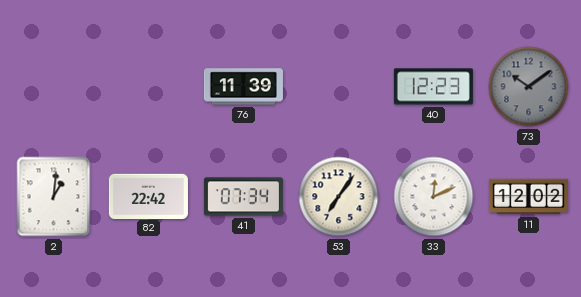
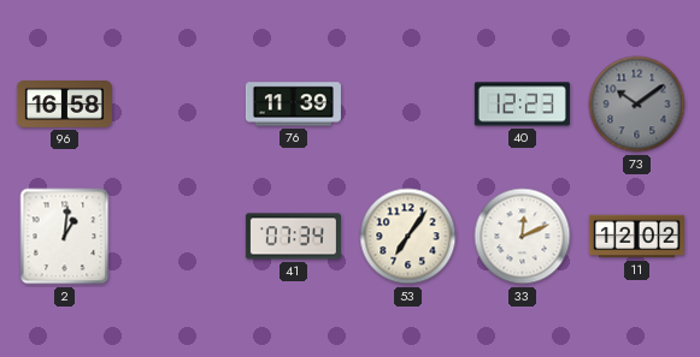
96: none -> 16:58 (64, 105)
82: 22:42 -> none (148, 196)
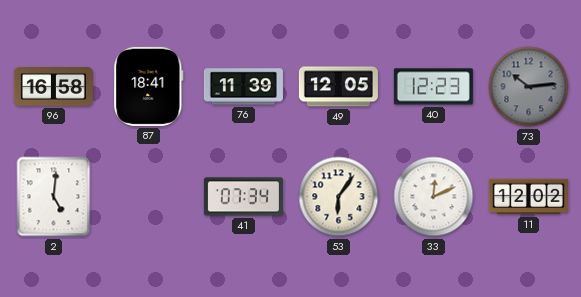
87: none -> 18:41 (149, 86)
49: none -> 12:05 (338, 87)
73: 10:09 -> 10:14 (529, 87)
2: 1:01 -> 5:01 (54, 197)
53: 7:06 -> 6:06 (339, 197)
